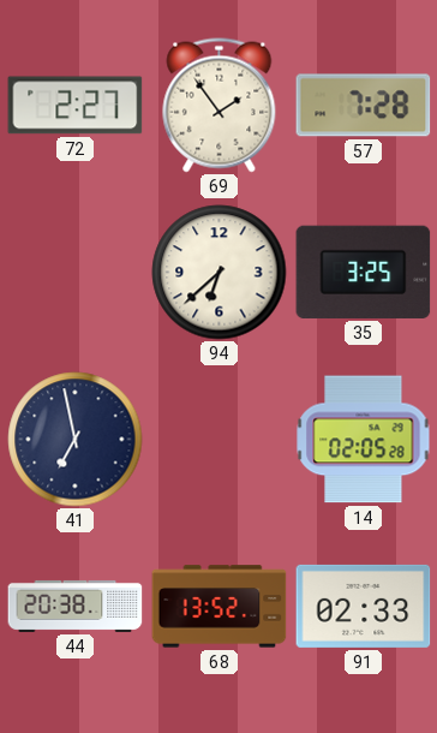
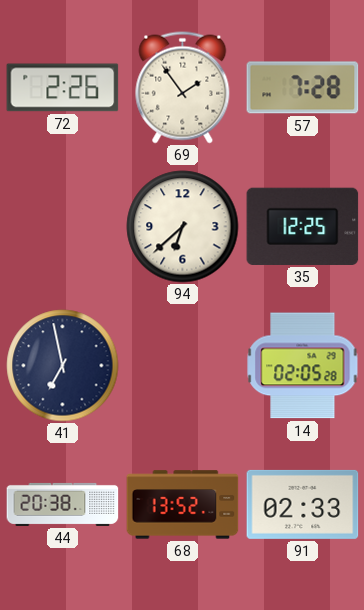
72: 2:27 -> 2:26 (63, 88)
35: 3:25 -> 12:25 (303, 226)
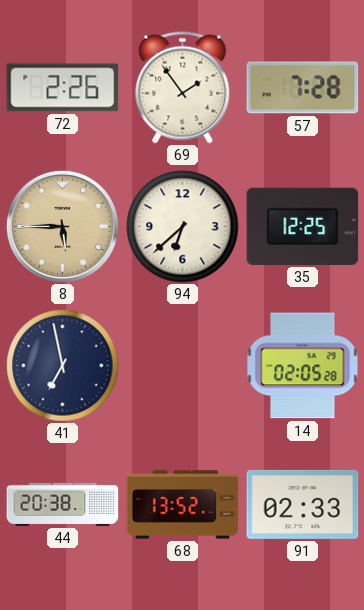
8: none -> 5:45 (62, 226)
